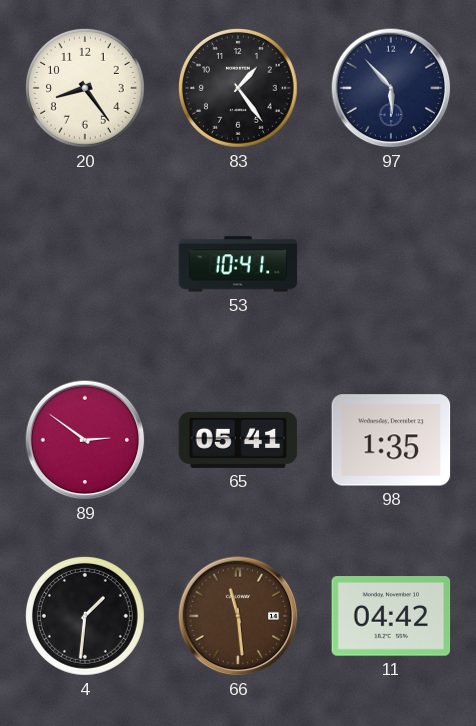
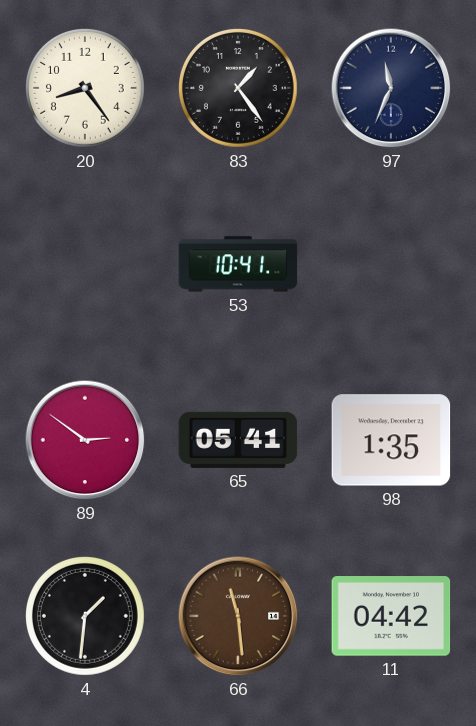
97: 5:53 -> 11:34 (391, 88)
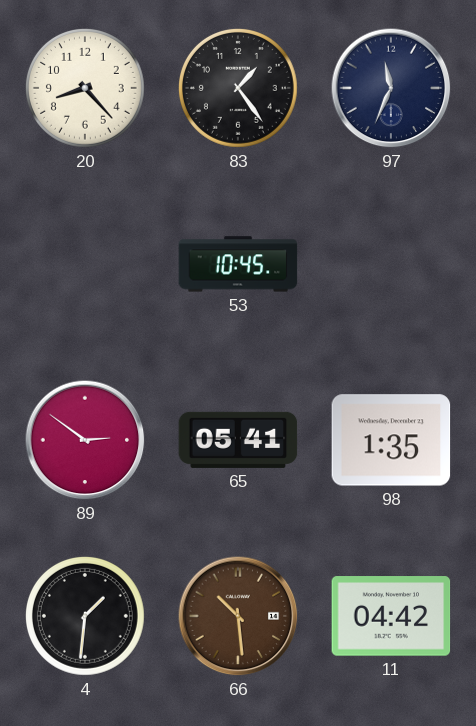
20: 8:24 -> 8:23 (85, 88)
53: 10:41 -> 10:45 (238, 264)
66: 11:29 -> 10:29 (238, 616)
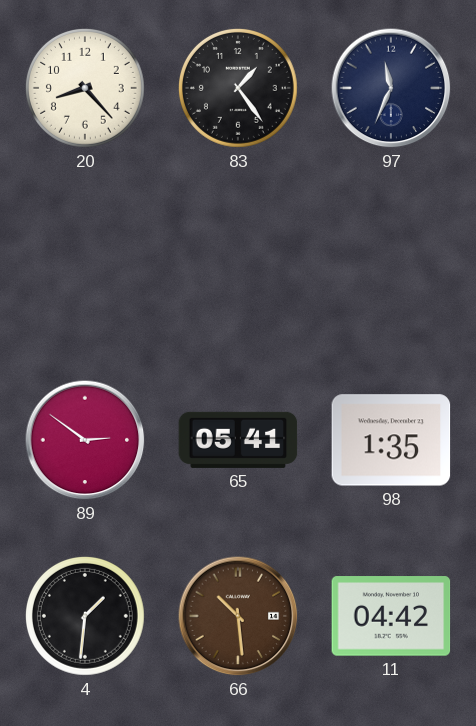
53: 10:45 -> none (238, 264)
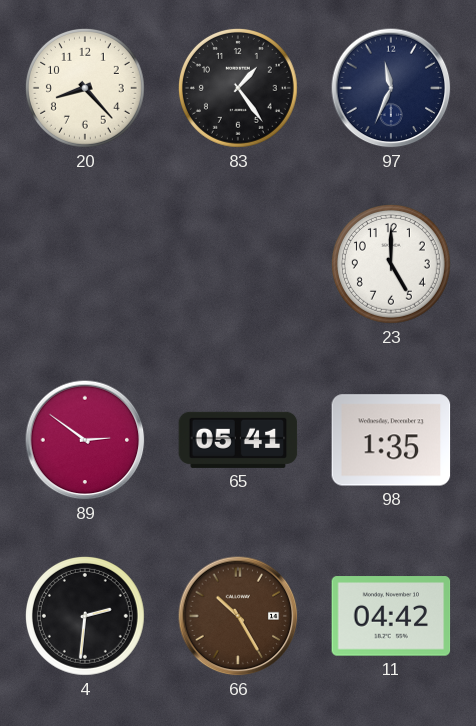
23: none -> 5:00 (391, 264)
4: 1:31 -> 2:31 (85, 616)
66: 10:29 -> 10:25 (238, 616)
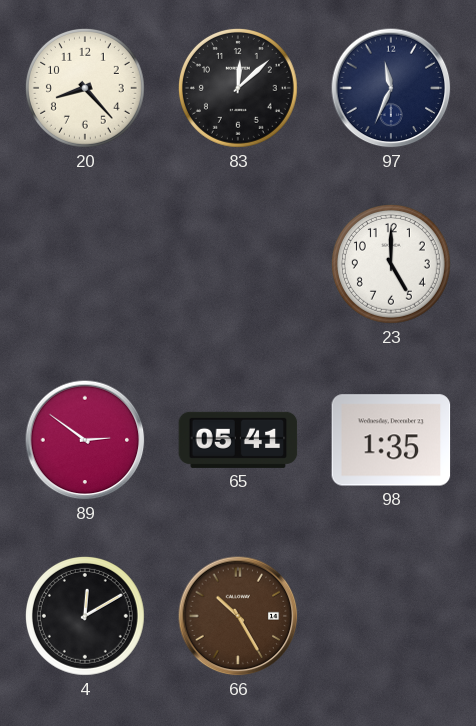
83: 1:24 -> 12:08 (238, 88)
4: 2:31 -> 12:10 (85, 616)
11: 04:42 -> none (391, 616)
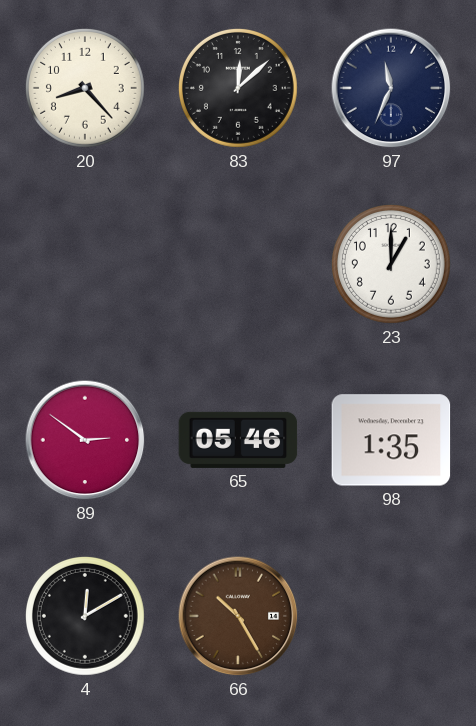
23: 5:00 -> 1:00 (391, 264)
65: 05:41 -> 05:46 (238, 440)
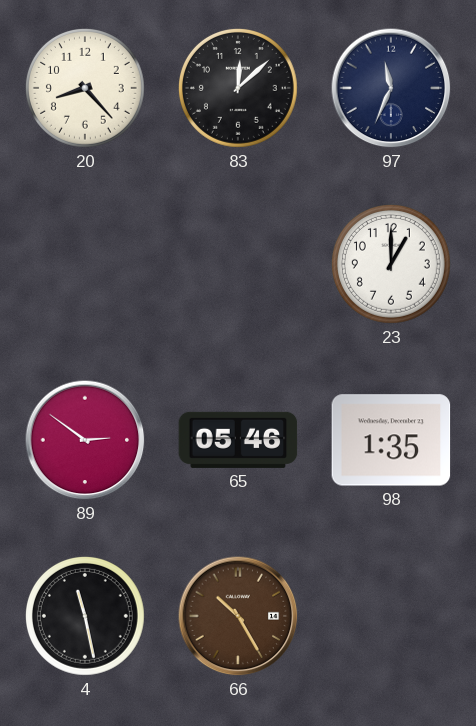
4: 12:10 -> 11:28 (85, 616)
